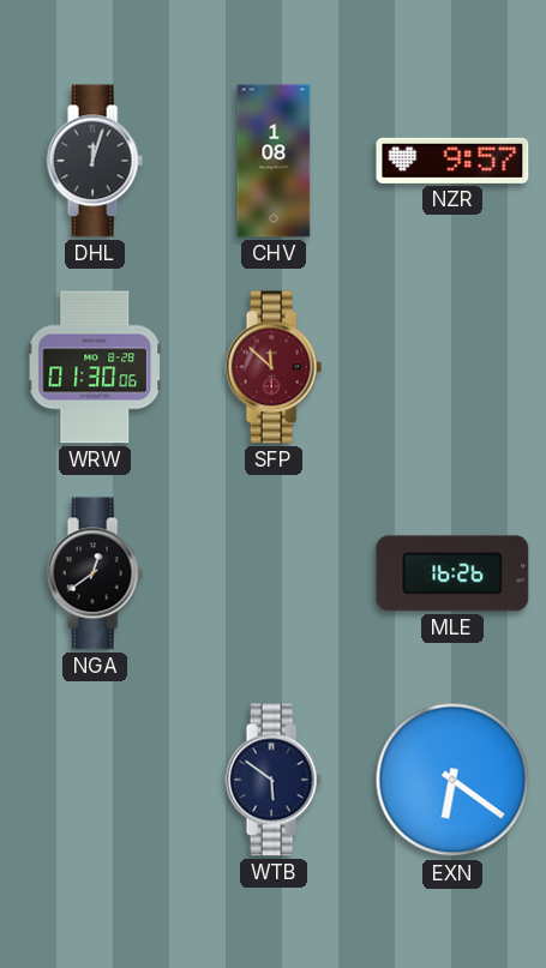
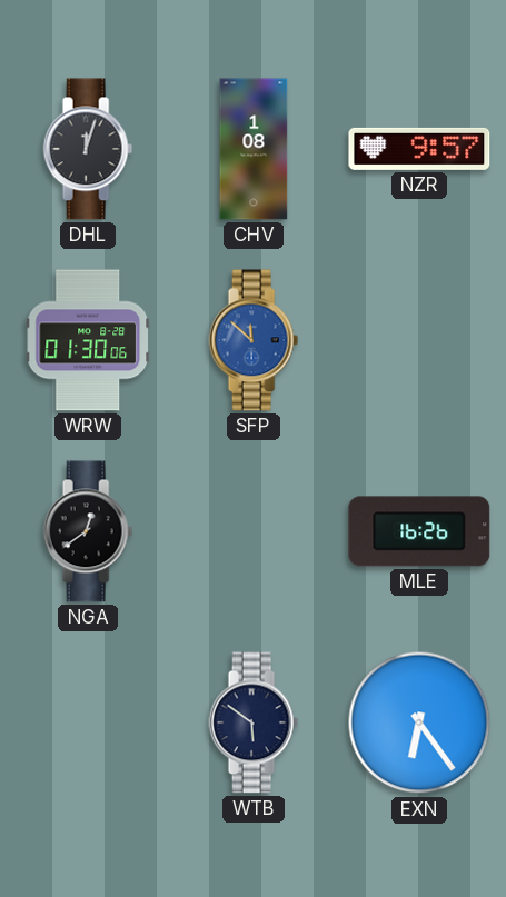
SFP dial: burgundy -> blue (254, 340)
EXN: 6:21 -> 6:24 (419, 722)
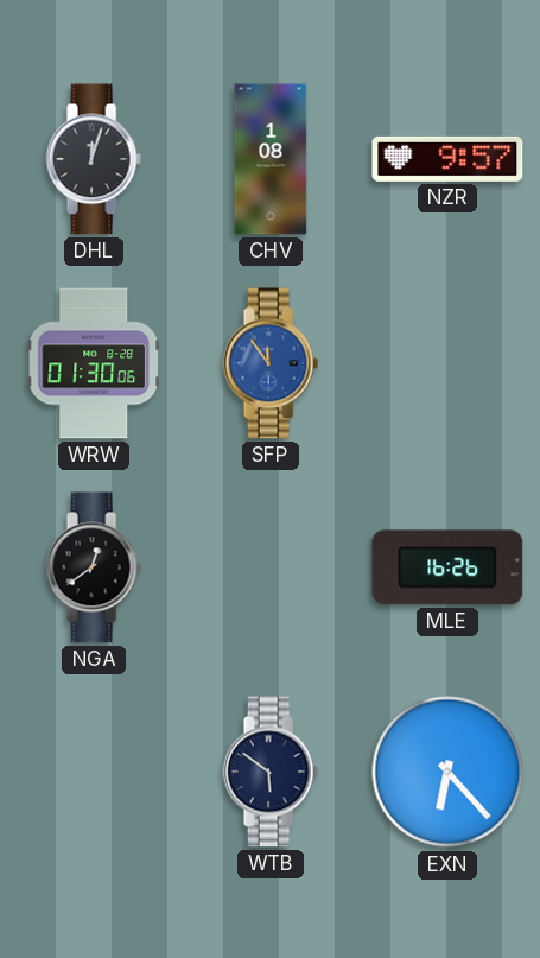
SFP: 11:52 -> 11:54 (271, 363)
EXN: 6:24 -> 6:23 (447, 772)
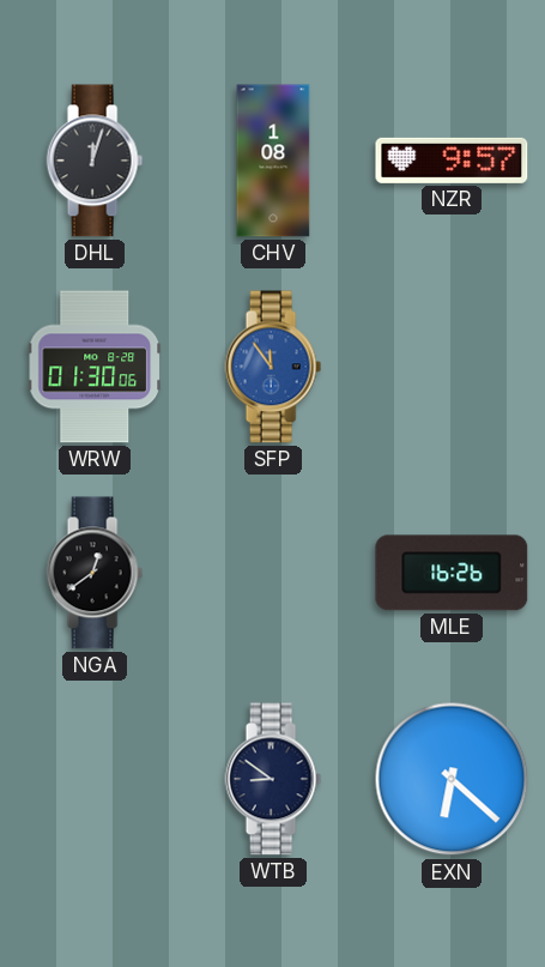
WTB: 5:51 -> 8:51 (273, 779)
EXN: 6:23 -> 6:22 (452, 779)
